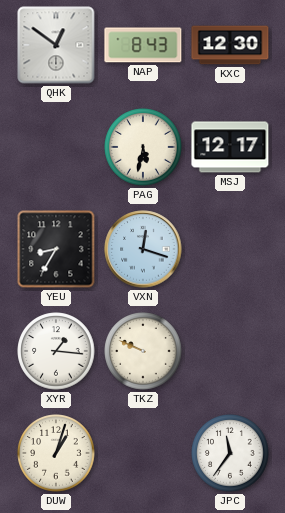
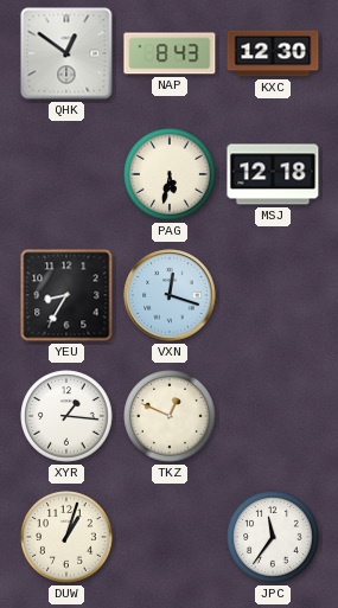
MSJ: 12:17 -> 12:18 (273, 174)
TKZ: 9:49 -> 12:49 (170, 416)
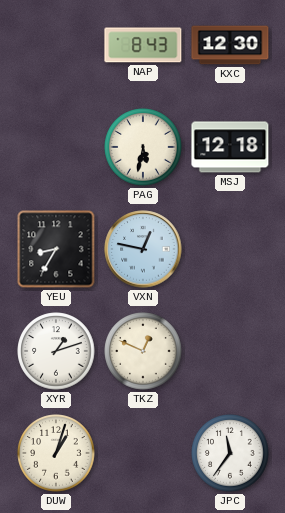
QHK: 12:51 -> none (66, 53)
VXN: 12:18 -> 12:47 (143, 249)
XYR: 1:16 -> 1:12 (56, 351)
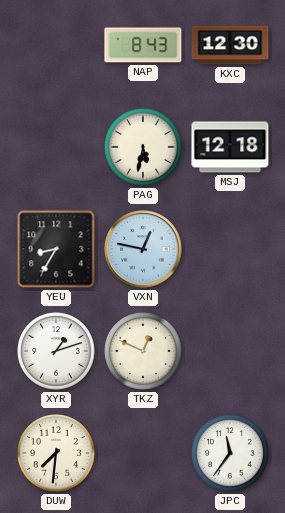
DUW: 1:03 -> 7:31 (56, 453)
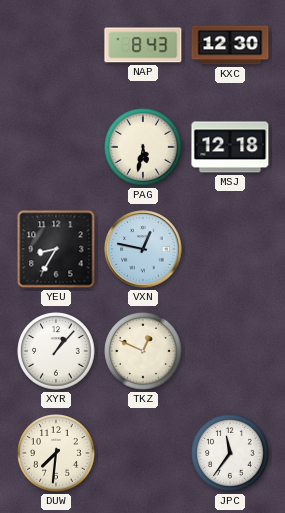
XYR: 1:12 -> 1:07 (56, 351)
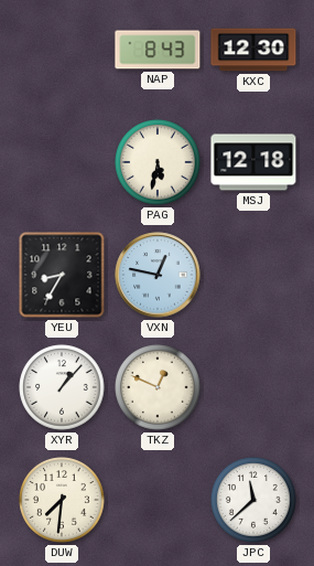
JPC: 11:36 -> 11:38 (253, 500)
